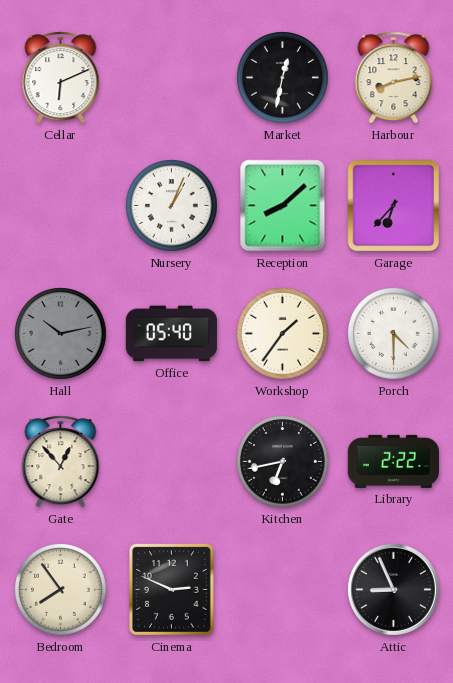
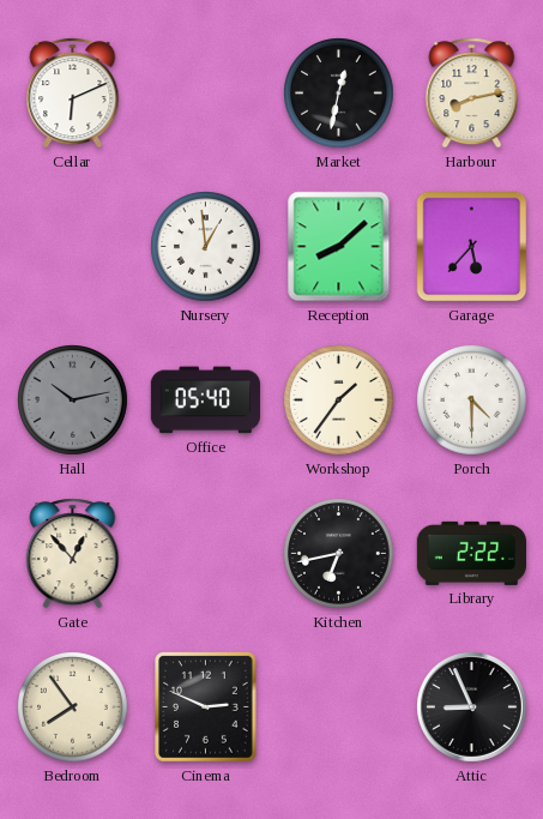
Nursery: 1:04 -> 12:59 (206, 247)
Garage: 6:37 -> 5:37 (472, 247)
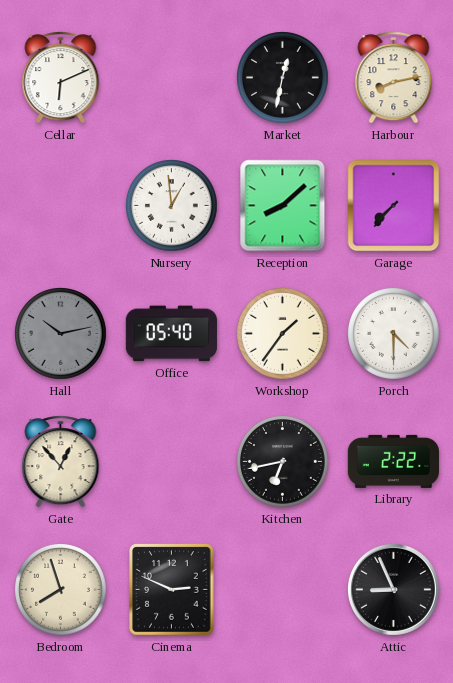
Garage: 5:37 -> 7:37 (394, 206)
Bedroom: 7:54 -> 7:57 (61, 590)
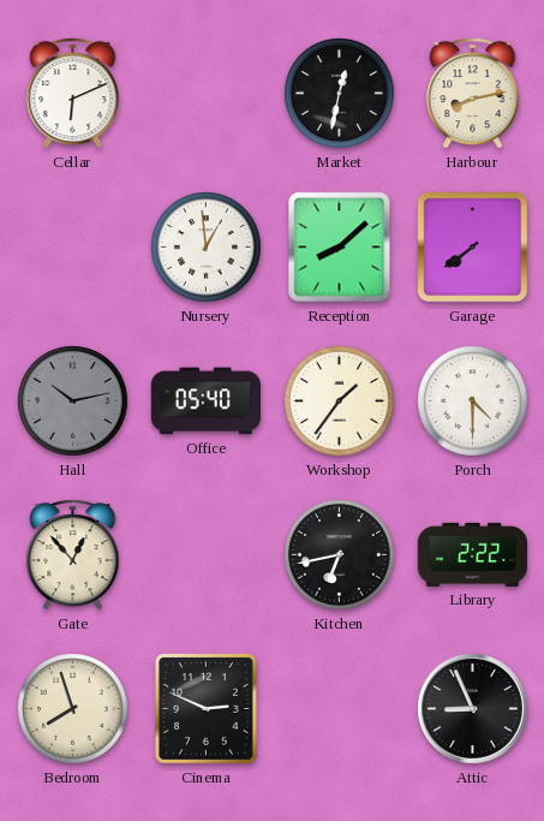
Garage: 7:37 -> 7:39 (473, 248)
